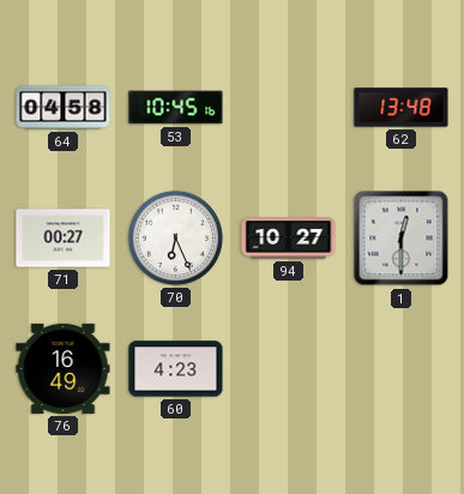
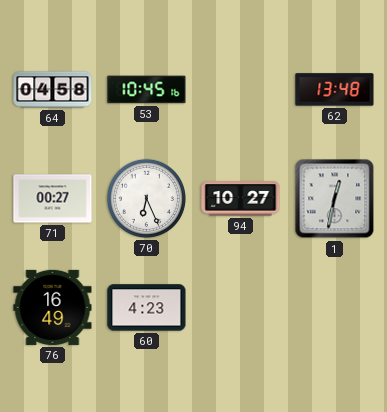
1: 12:30 -> 12:32 (335, 199)
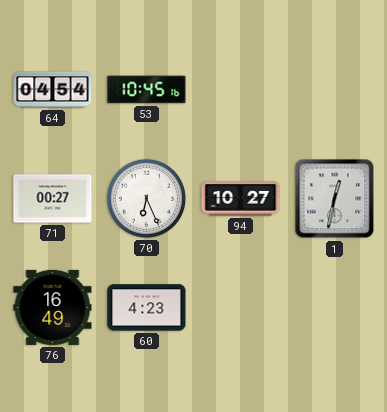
64: 04:58 -> 04:54 (53, 90)
62: 13:48 -> none (335, 90)
